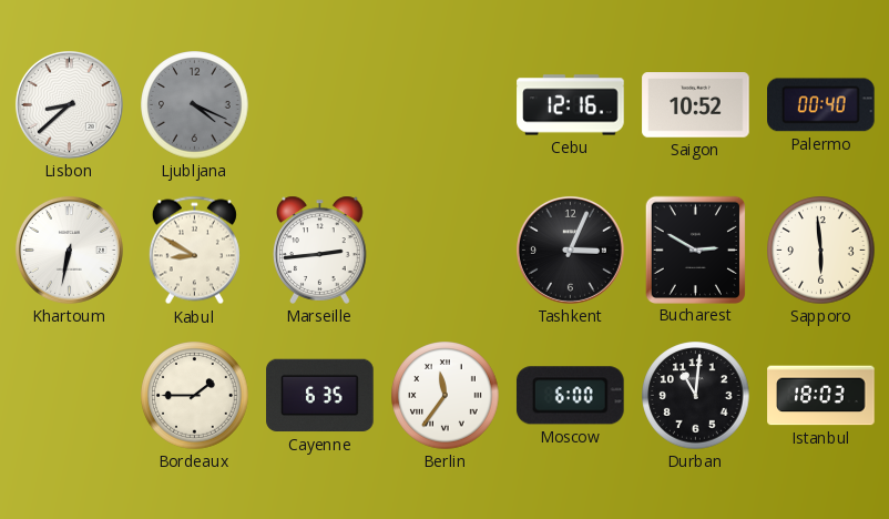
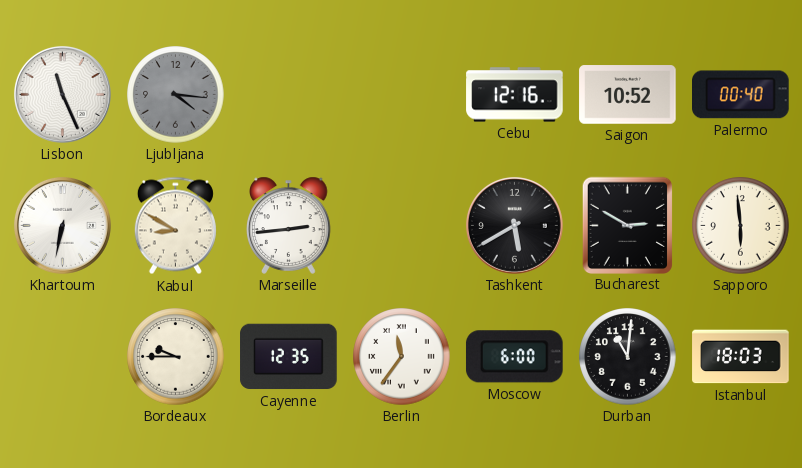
Lisbon: 8:38 -> 11:26 (62, 94)
Ljubljana: 4:19 -> 4:16 (176, 95)
Tashkent: 3:04 -> 5:40 (514, 225)
Bordeaux: 1:45 -> 9:45 (176, 357)
Cayenne: 6:35 -> 12:35 (289, 357)
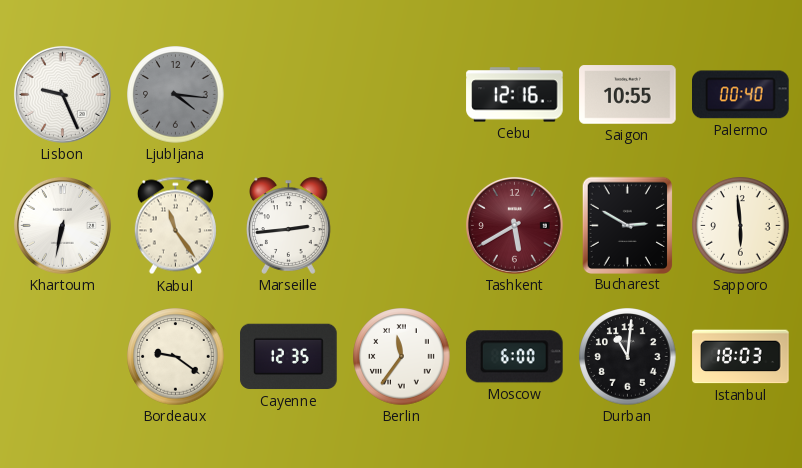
Lisbon: 11:26 -> 9:26 (62, 94)
Saigon: 10:52 -> 10:55 (628, 95)
Kabul: 8:50 -> 11:24 (175, 226)
Tashkent dial: black -> burgundy (514, 225)
Bordeaux: 9:45 -> 9:21 (176, 357)
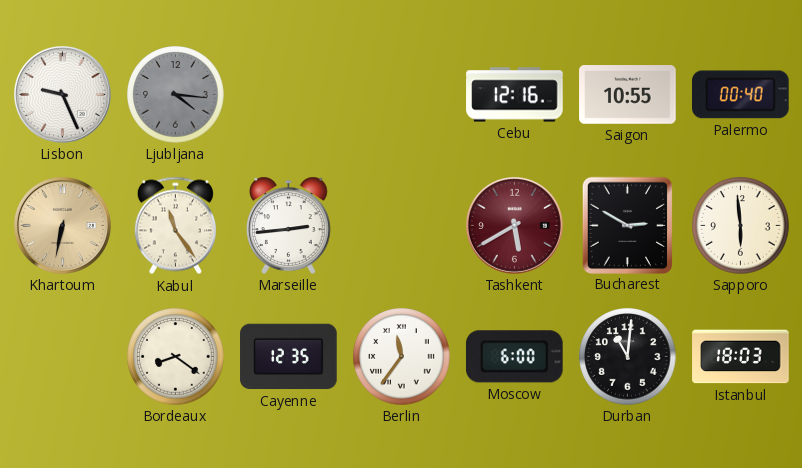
Khartoum dial: white -> champagne (62, 225)
Bordeaux: 9:21 -> 8:21 (176, 357)
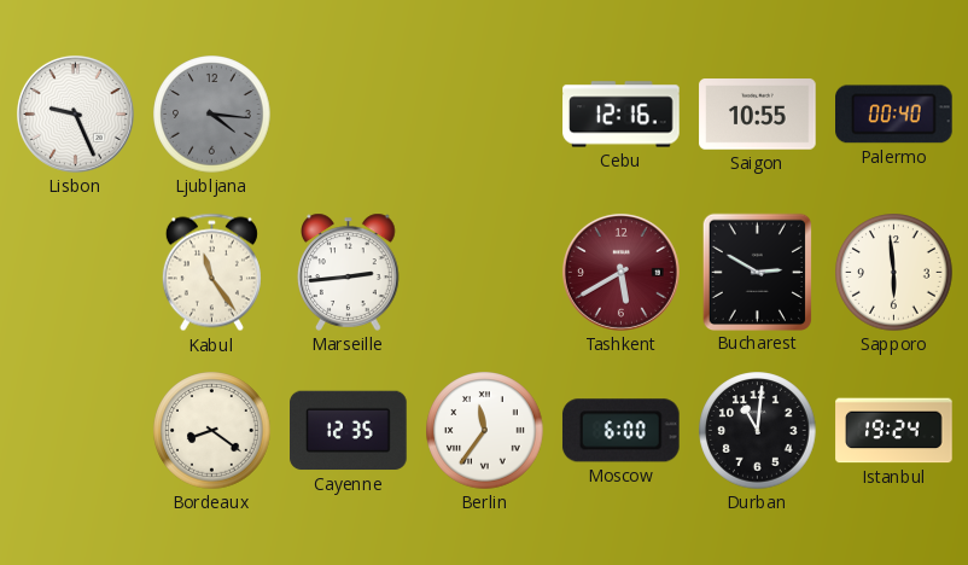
Khartoum: 6:32 -> none (62, 225)
Istanbul: 18:03 -> 19:24 (894, 431)
